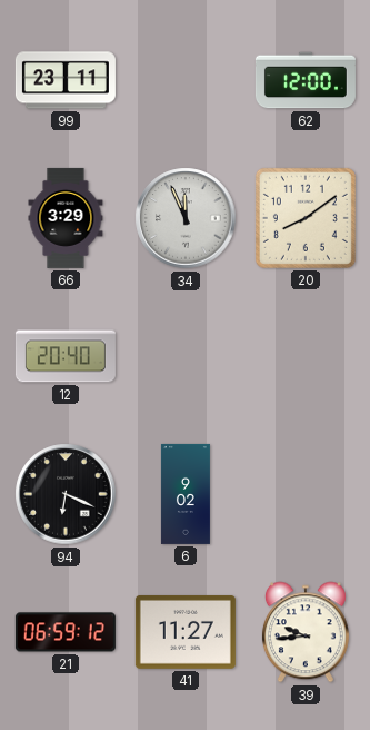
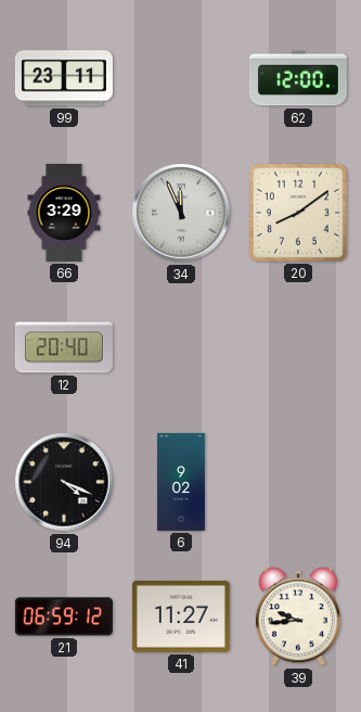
94: 6:19 -> 4:19 (64, 482)
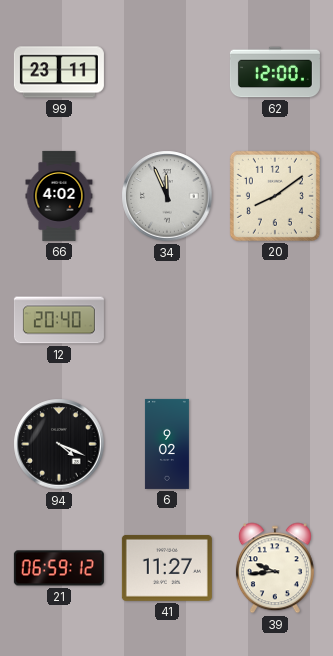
66: 3:29 -> 4:02 (59, 196)
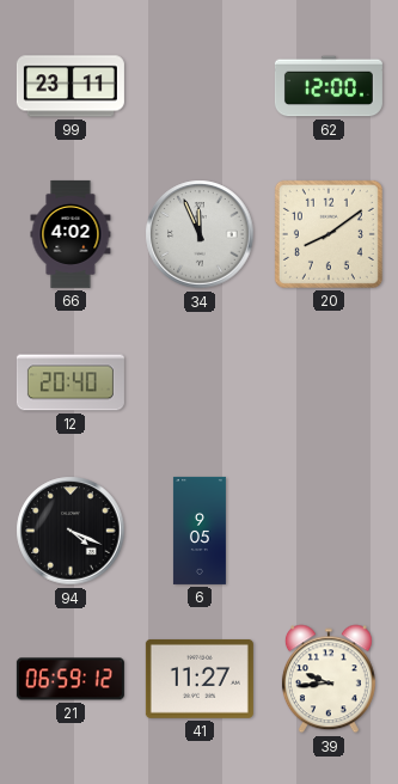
6: 9:02 -> 9:05 (200, 531)
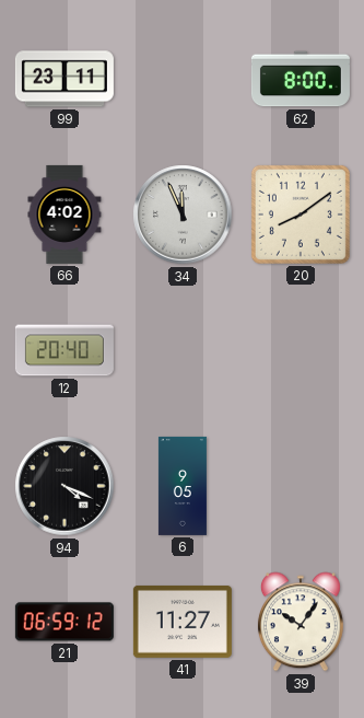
62: 12:00 -> 8:00 (301, 79)
39: 9:44 -> 10:06 (301, 622)
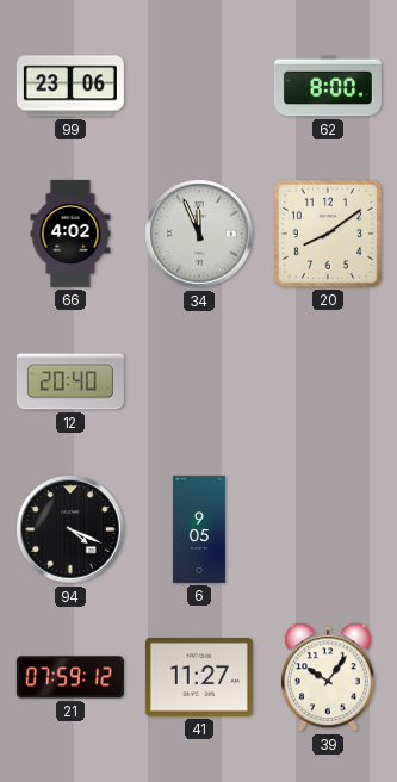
99: 23:11 -> 23:06 (70, 86)
21: 06:59 -> 07:59 (70, 677)
